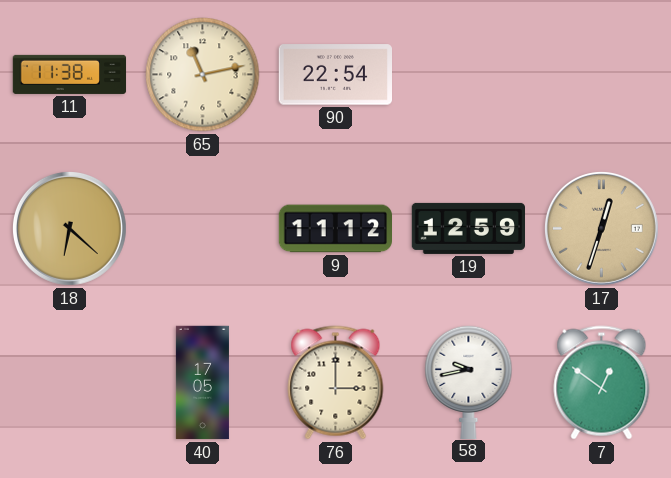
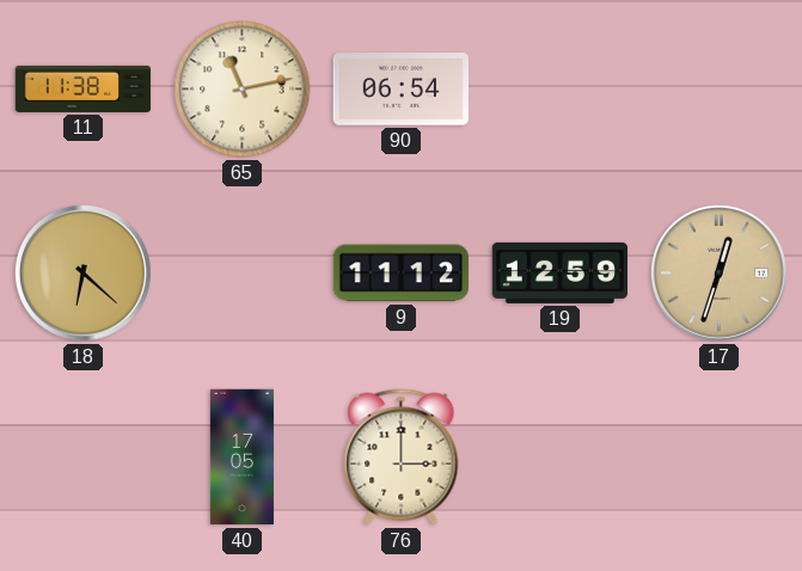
90: 22:54 -> 06:54 (400, 90)
58: 9:43 -> none (469, 382)
7: 12:51 -> none (602, 383)
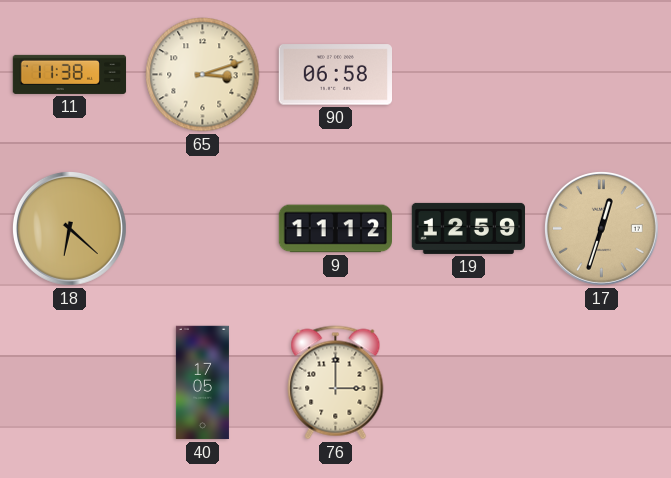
65: 11:13 -> 3:12 (203, 75)
90: 06:54 -> 06:58 (335, 75)
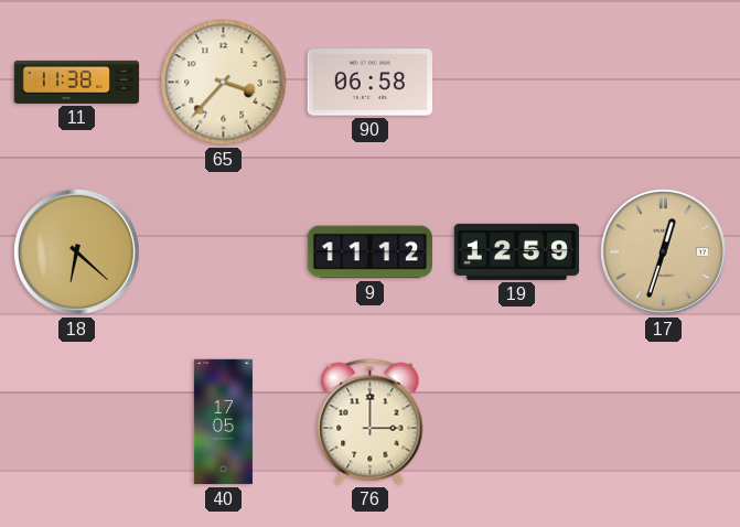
65: 3:12 -> 3:37 (224, 83)
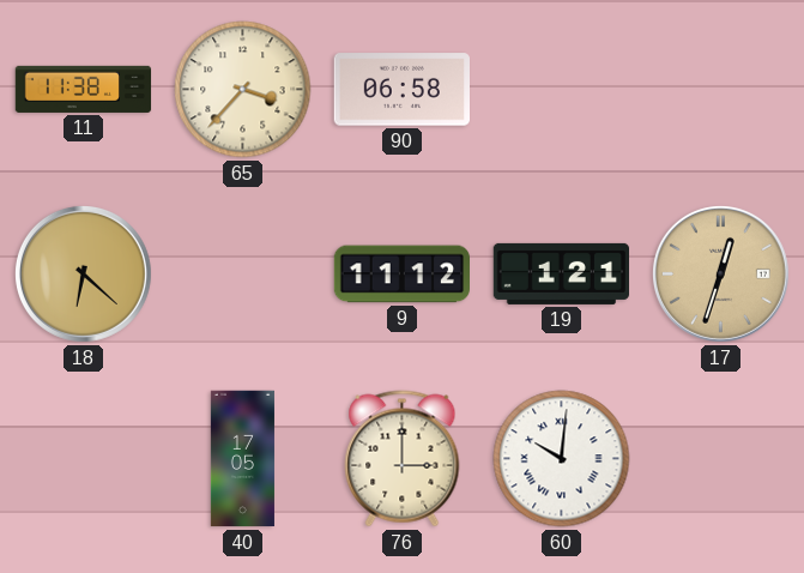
19: 12:59 -> 1:21 (561, 273)
60: none -> 10:01 (562, 459)
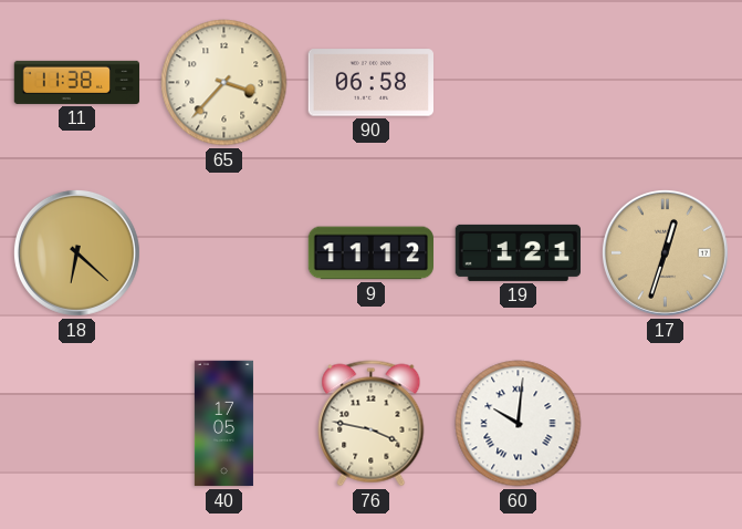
76: 3:00 -> 3:47 (372, 424)
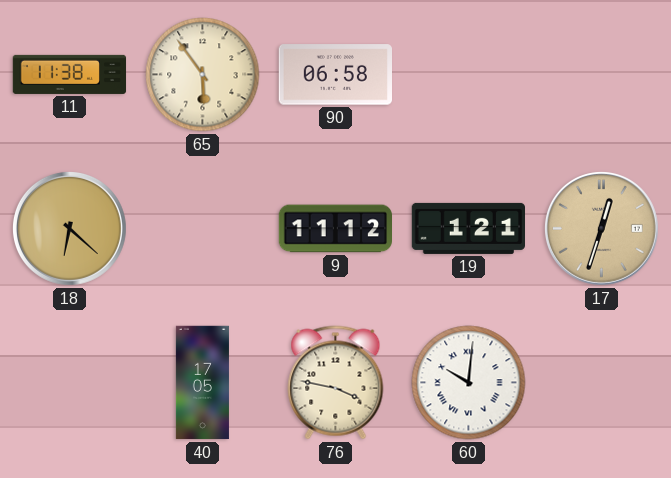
65: 3:37 -> 5:54 (203, 75)
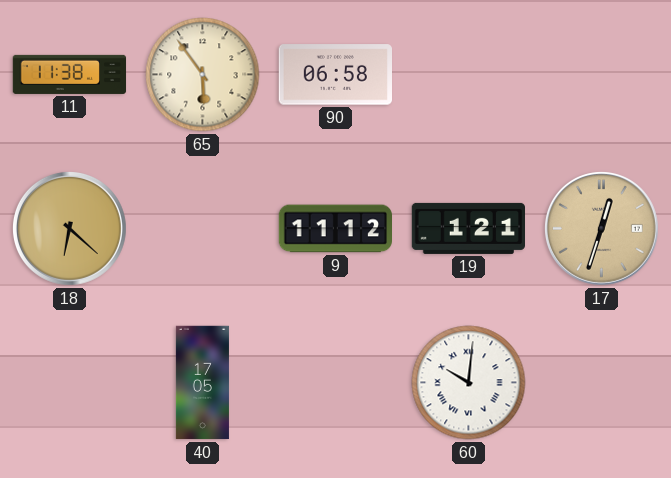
76: 3:47 -> none (336, 383)
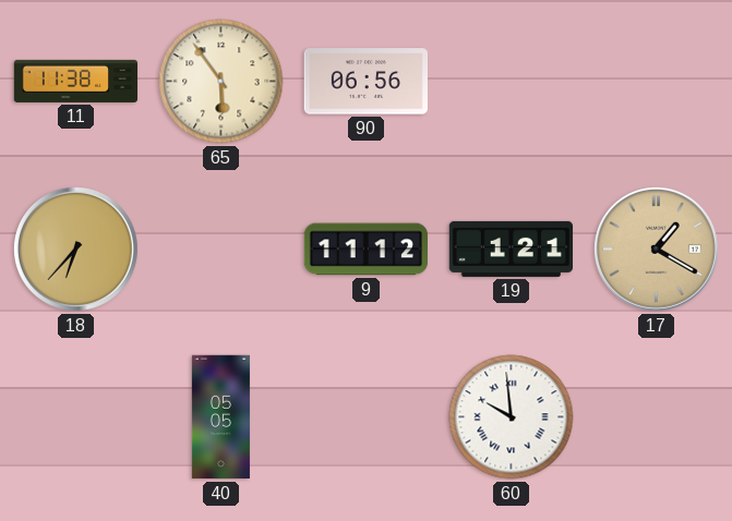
90: 06:58 -> 06:56 (365, 82)
18: 6:22 -> 6:37 (75, 249)
17: 12:33 -> 1:20 (656, 249)
40: 17:05 -> 05:05 (220, 417)
60: 10:01 -> 9:59 (512, 417)
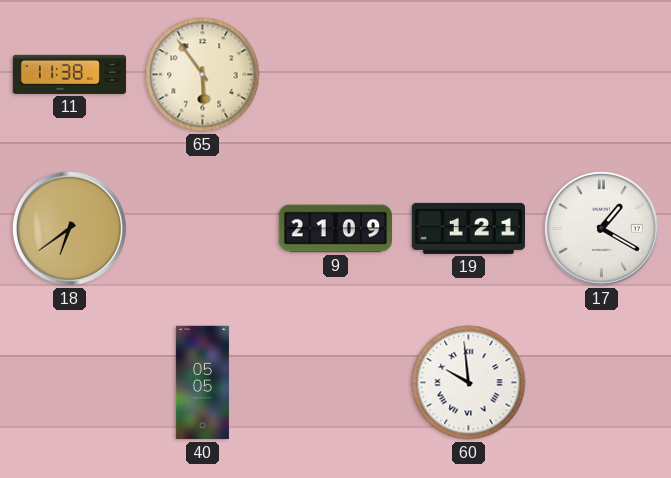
90: 06:56 -> none (365, 82)
18: 6:37 -> 6:39 (69, 228)
9: 11:12 -> 21:09 (335, 229)
17 dial: champagne -> white (601, 228)
